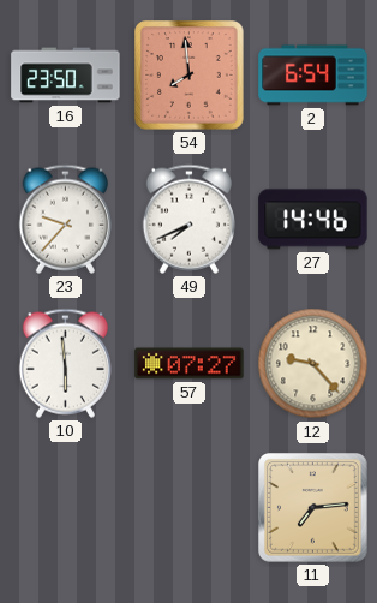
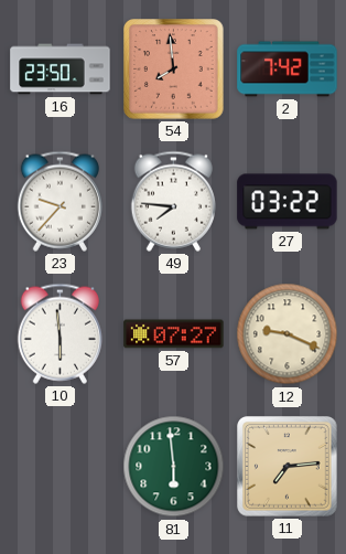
2: 6:54 -> 7:42 (288, 70)
49: 7:41 -> 7:46 (173, 201)
27: 14:46 -> 03:22 (288, 202)
12: 9:23 -> 9:19 (288, 334)
81: none -> 5:59 (174, 467)
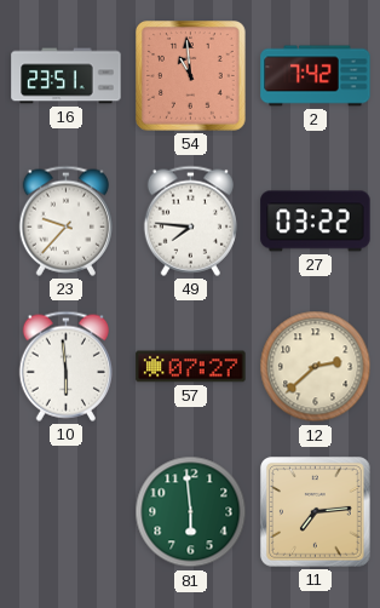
16: 23:50 -> 23:51 (67, 76)
54: 7:59 -> 10:59 (191, 76)
12: 9:19 -> 2:38 (316, 367)
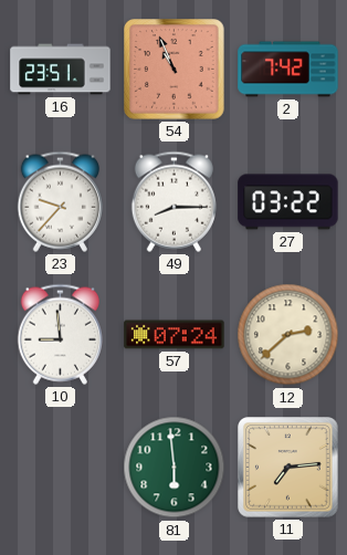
54: 10:59 -> 10:56 (175, 70)
49: 7:46 -> 8:15 (173, 201)
10: 5:59 -> 8:59 (60, 334)
57: 07:27 -> 07:24 (175, 335)
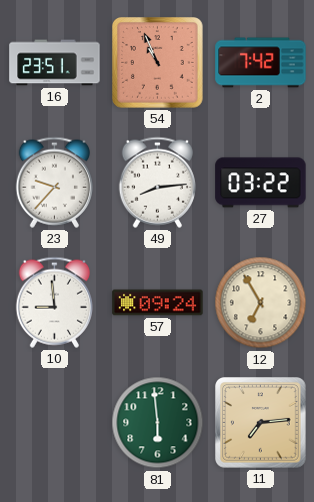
49: 8:15 -> 8:14 (157, 182)
57: 07:24 -> 09:24 (158, 303)
12: 2:38 -> 6:55 (261, 303)
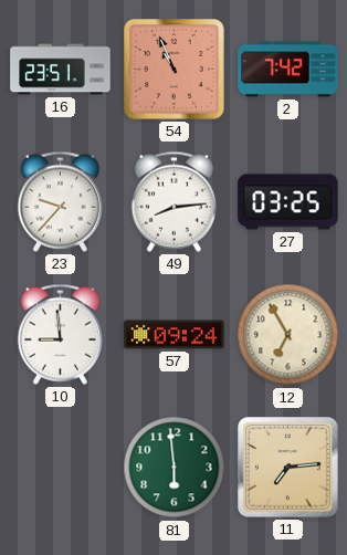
27: 03:22 -> 03:25 (288, 202)
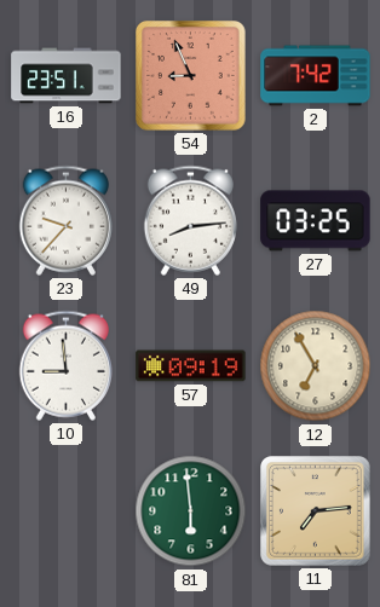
54: 10:56 -> 8:56 (191, 76)
57: 09:24 -> 09:19 (191, 366)
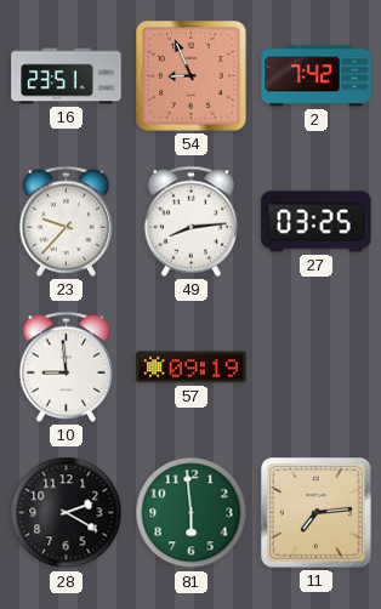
12: 6:55 -> none (316, 366)
28: none -> 2:20 (67, 513)
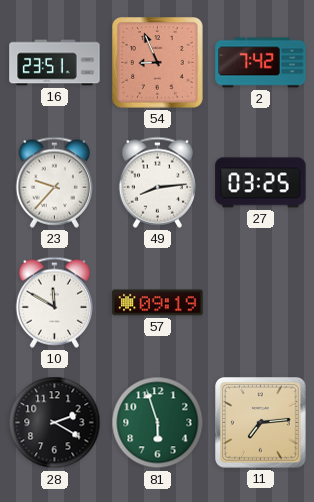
10: 8:59 -> 11:50 (54, 302)
81: 5:59 -> 5:57 (158, 423)
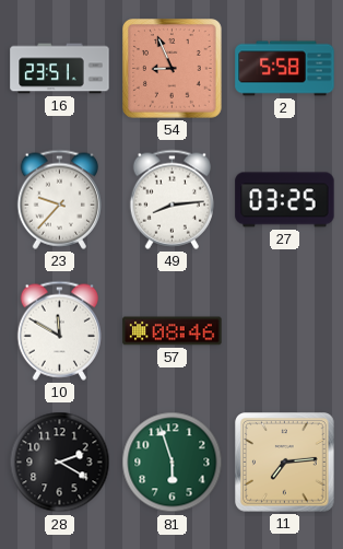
2: 7:42 -> 5:58 (285, 69)
57: 09:19 -> 08:46 (173, 331)
